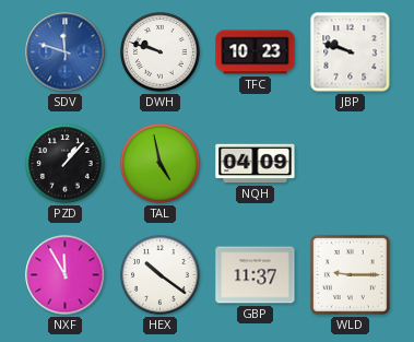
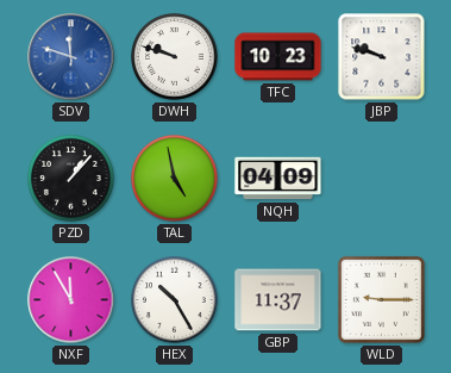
HEX: 10:21 -> 10:25 (175, 300)
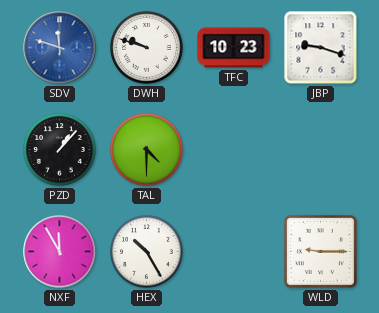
JBP: 9:48 -> 9:18 (321, 48)
TAL: 4:58 -> 4:30 (147, 150)
NQH: 04:09 -> none (278, 179)
GBP: 11:37 -> none (278, 300)
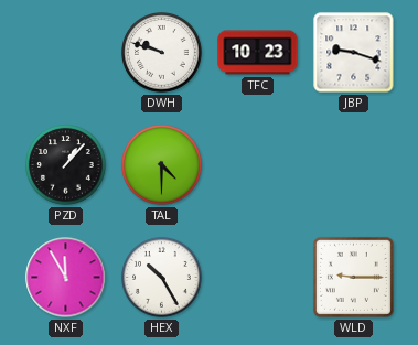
SDV: 11:48 -> none (60, 48)
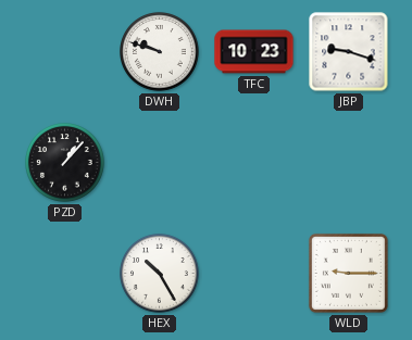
TAL: 4:30 -> none (162, 165)
NXF: 11:55 -> none (66, 278)
